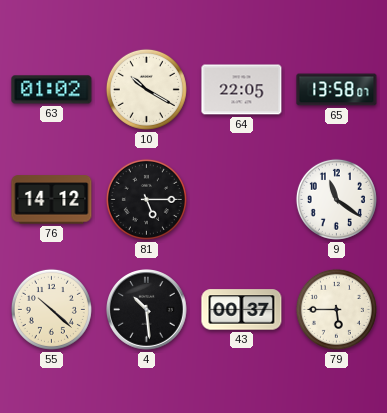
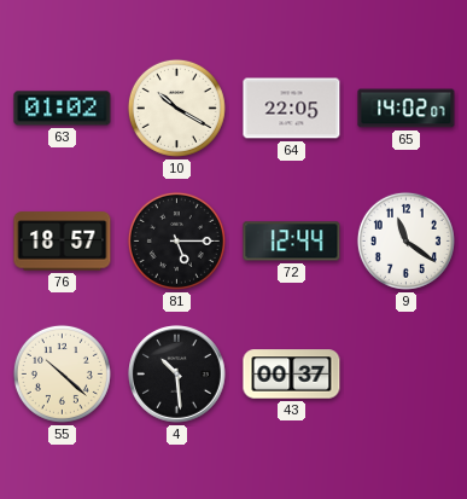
65: 13:58 -> 14:02 (407, 109)
76: 14:12 -> 18:57 (63, 242)
72: none -> 12:44 (292, 242)
79: 5:45 -> none (336, 309)
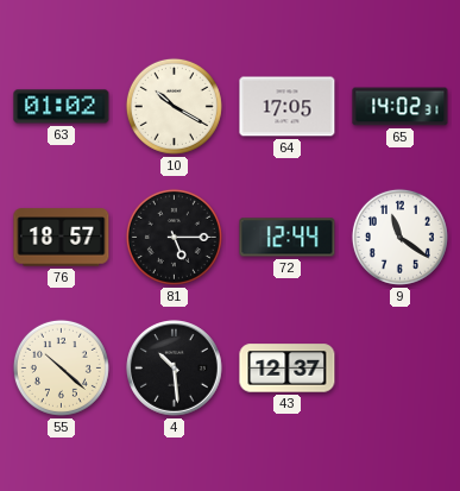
64: 22:05 -> 17:05 (288, 107)
65: 14:02:07 -> 14:02:31 (401, 107)
43: 00:37 -> 12:37 (288, 369)
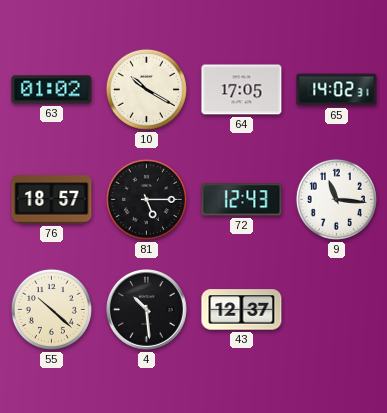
72: 12:44 -> 12:43 (242, 200)
9: 11:21 -> 11:16 (336, 199)
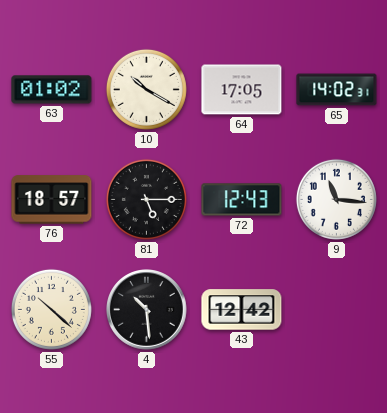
43: 12:37 -> 12:42 (242, 310)
